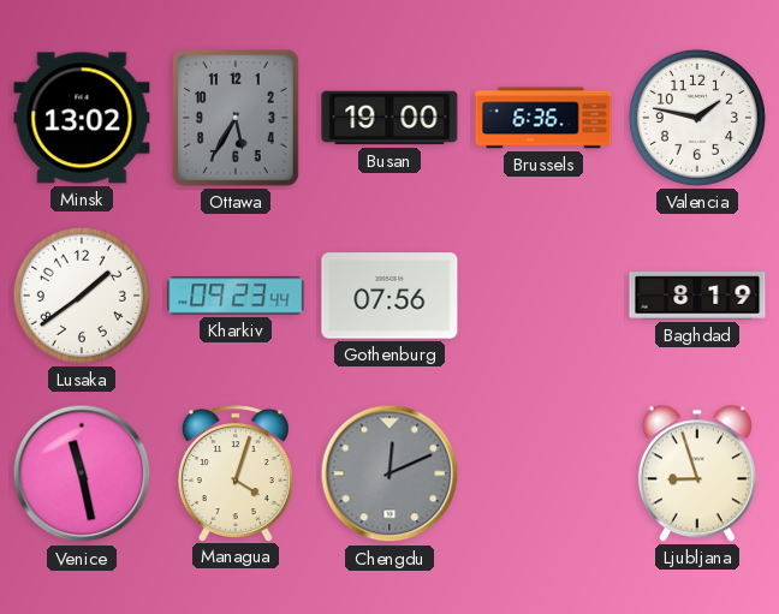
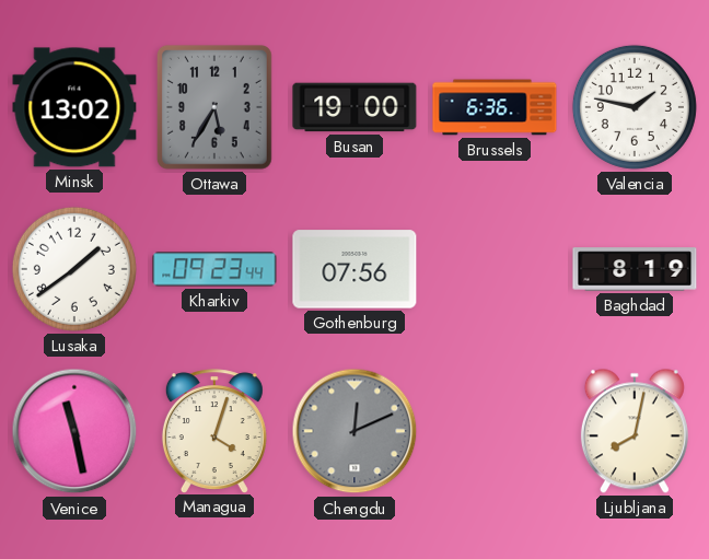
Ljubljana: 8:57 -> 8:02 (635, 431)
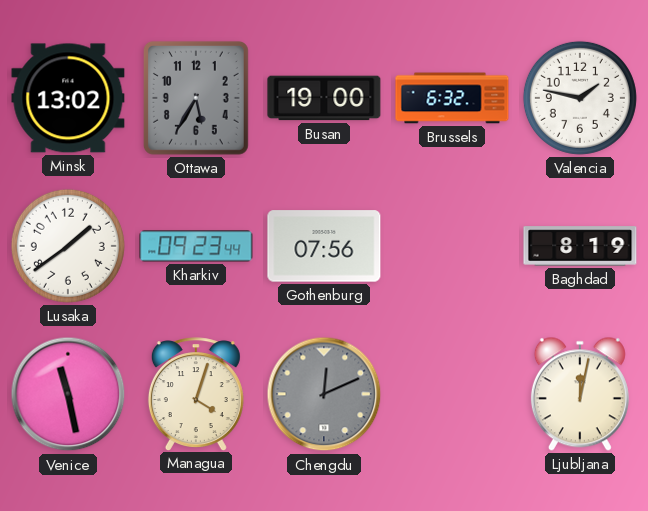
Brussels: 6:36 -> 6:32 (452, 98)
Ljubljana: 8:02 -> 12:02 (580, 394)
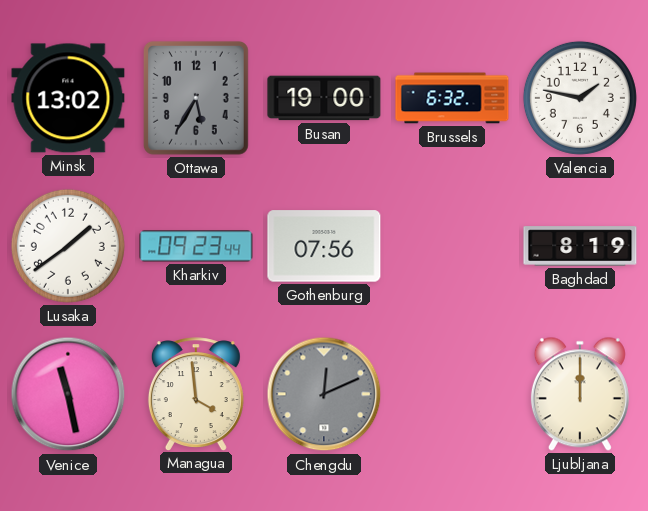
Managua: 4:03 -> 3:59 (196, 394)
Ljubljana: 12:02 -> 12:00 (580, 394)
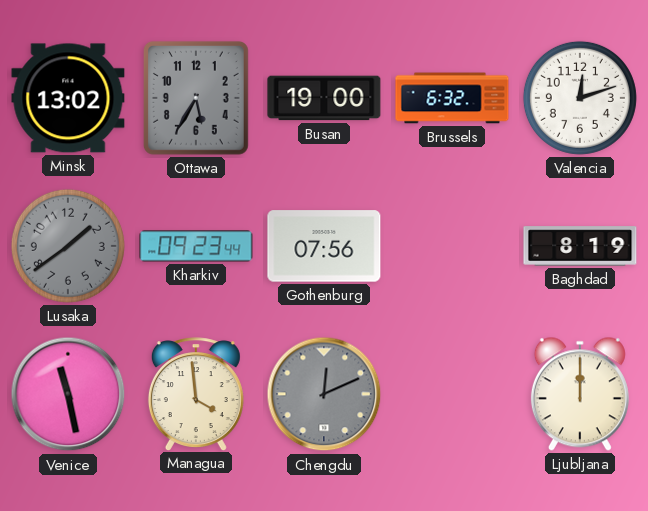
Valencia: 1:47 -> 12:12 (580, 98)
Lusaka dial: white -> grey (68, 246)
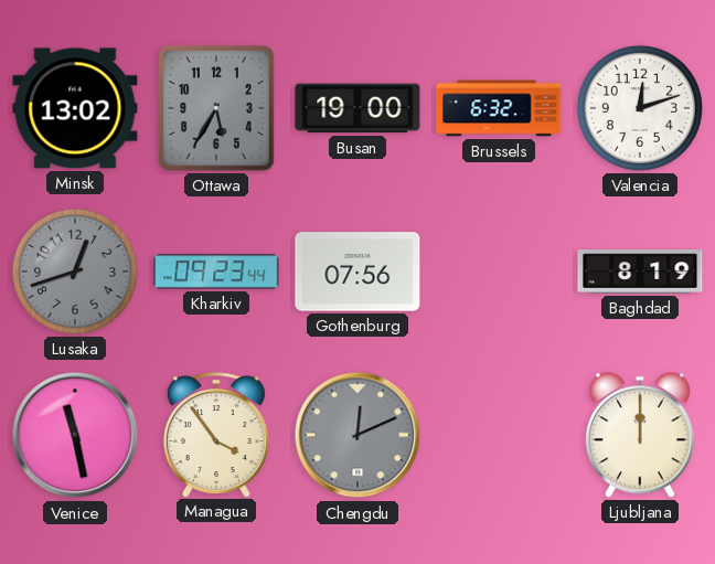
Lusaka: 1:39 -> 12:42 (75, 272)
Managua: 3:59 -> 3:54 (216, 435)
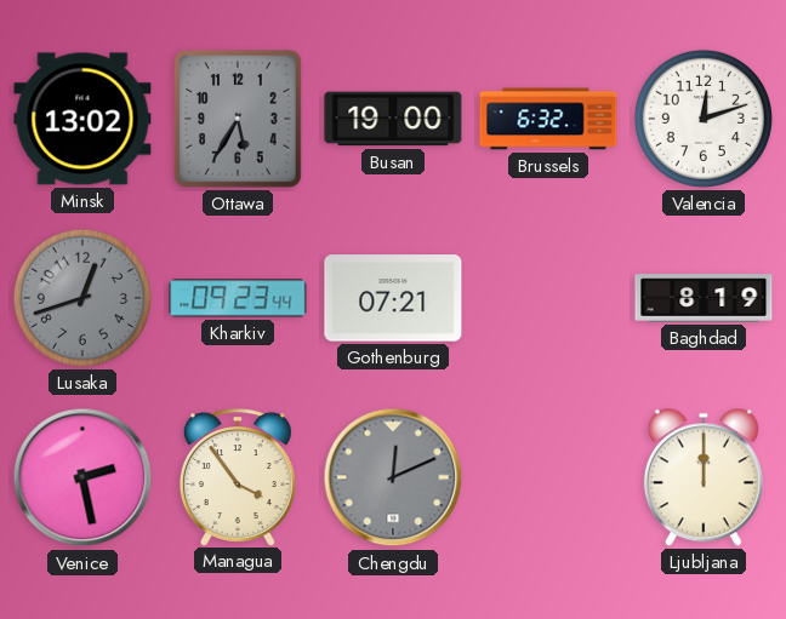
Gothenburg: 07:56 -> 07:21 (393, 298)
Venice: 11:28 -> 2:28 (82, 477)
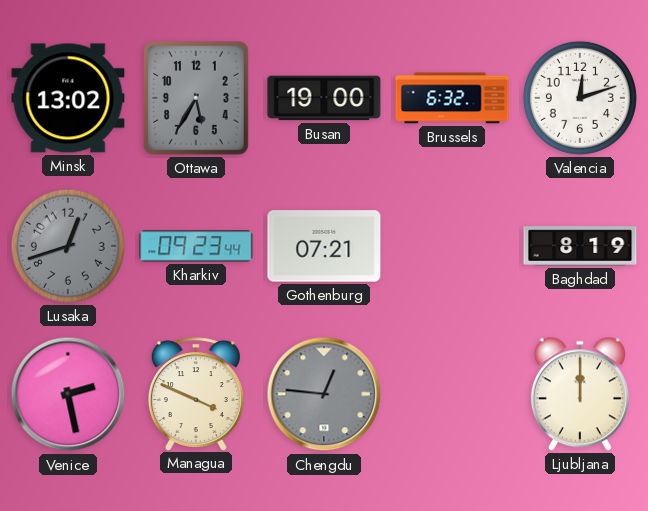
Managua: 3:54 -> 3:49 (196, 394)
Chengdu: 12:11 -> 12:46 (324, 394)
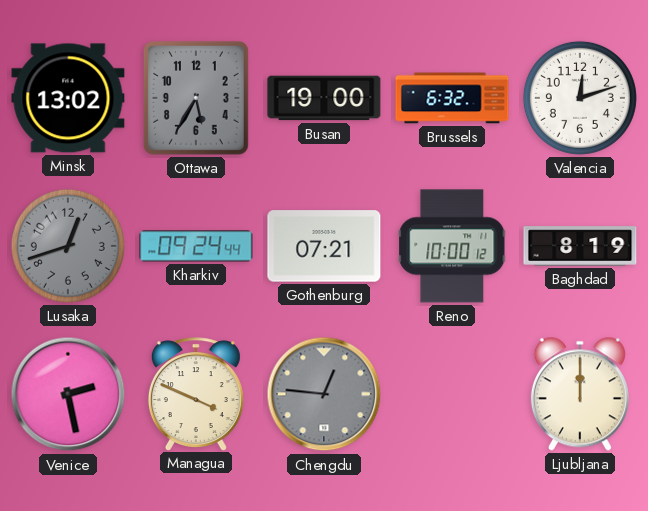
Kharkiv: 09:23 -> 09:24 (196, 246)
Reno: none -> 10:00 (452, 246)
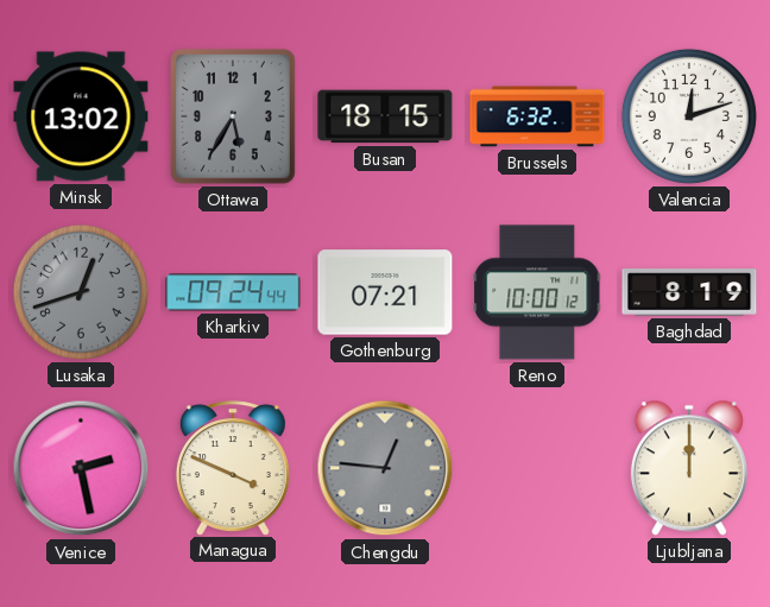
Busan: 19:00 -> 18:15 (385, 116)
